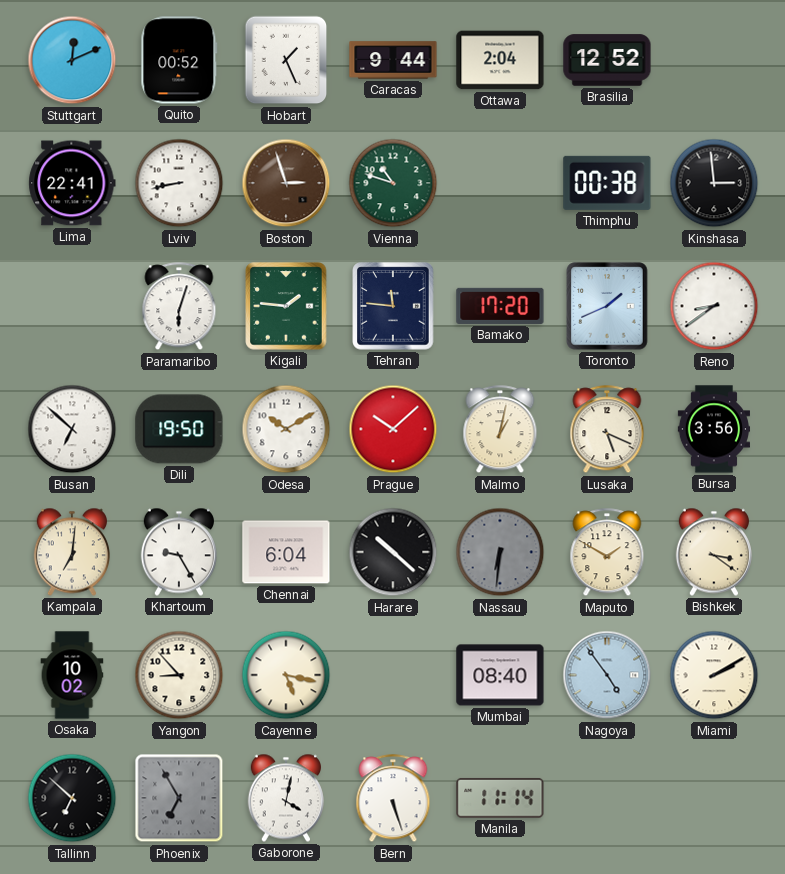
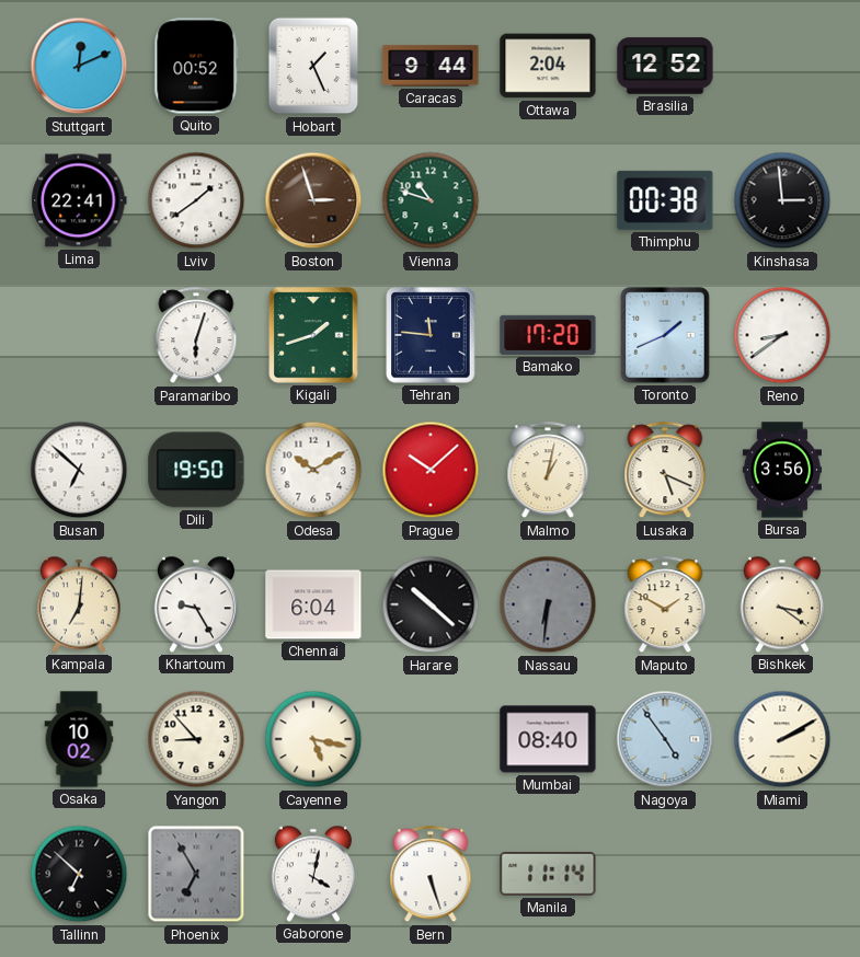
Lviv: 8:43 -> 1:39 (196, 200)
Kigali: 1:46 -> 1:42 (313, 335)
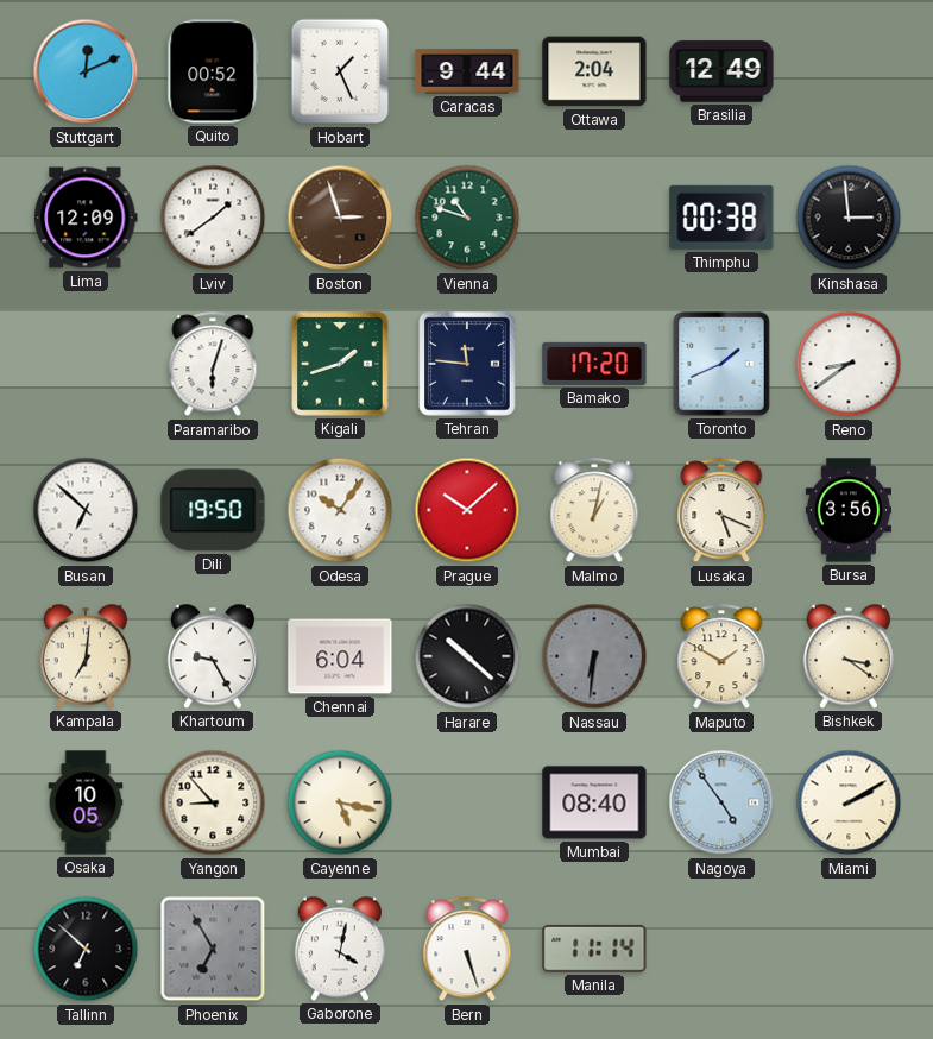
Brasilia: 12:52 -> 12:49 (721, 71)
Lima: 22:41 -> 12:09 (86, 218)
Odesa: 10:10 -> 10:06 (340, 510)
Osaka: 10:02 -> 10:05 (86, 802)
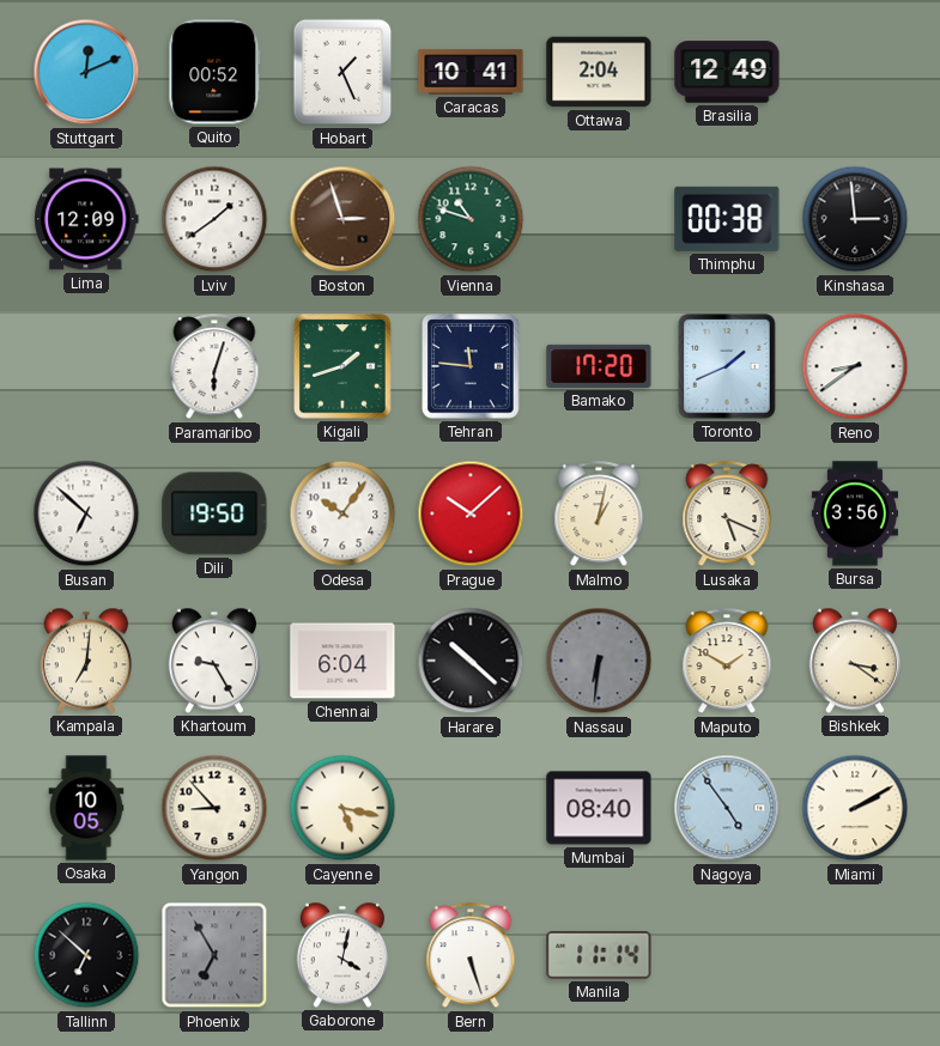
Caracas: 9:44 -> 10:41 (471, 72)
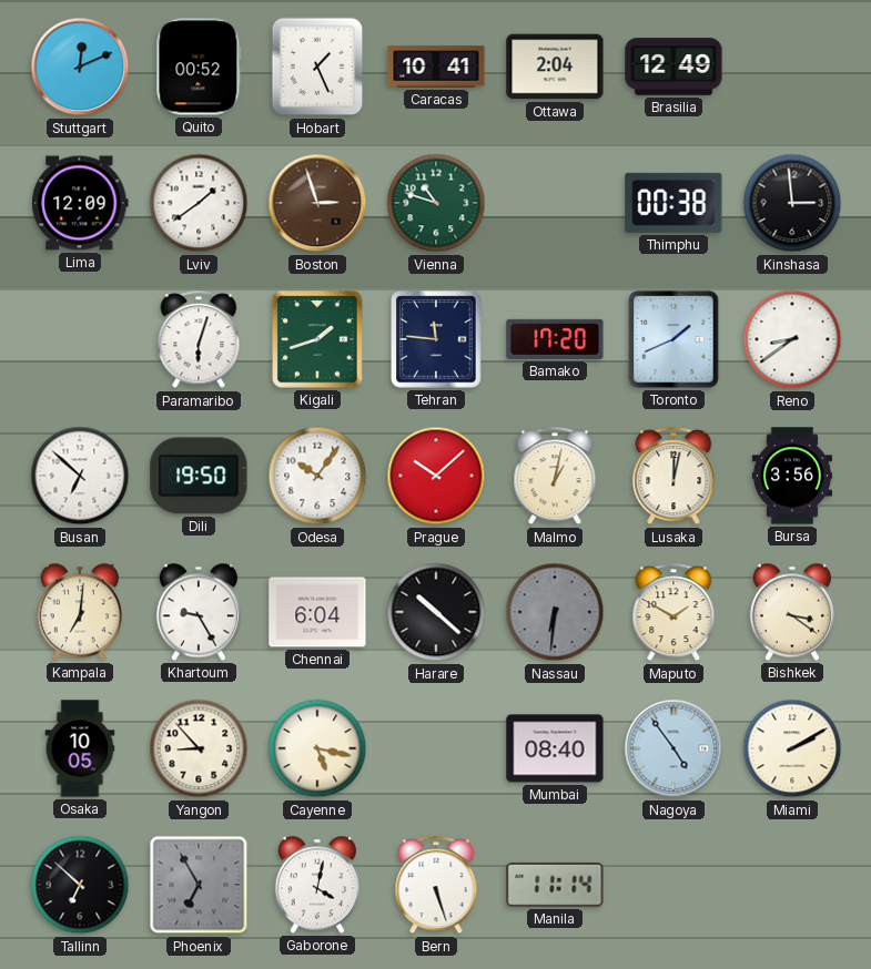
Lusaka: 5:19 -> 12:02 (673, 477)
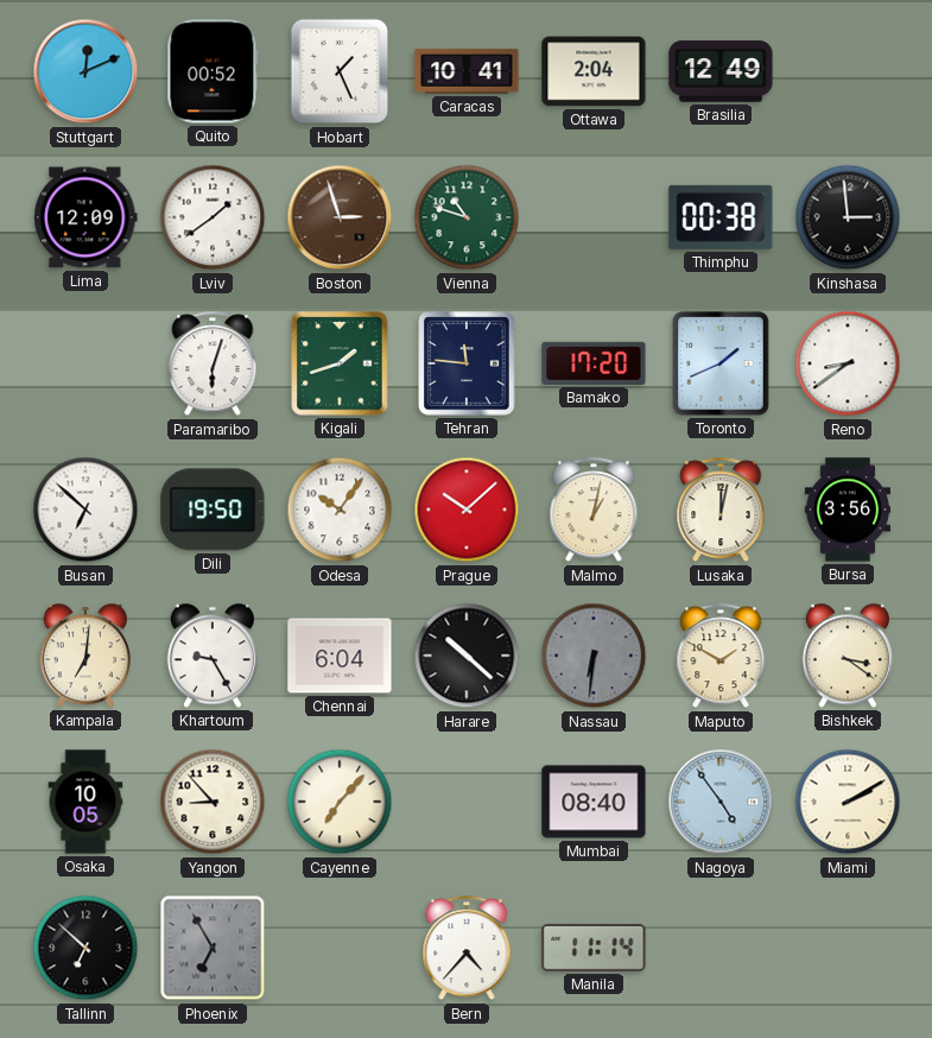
Cayenne: 5:17 -> 7:07 (340, 802)
Gaborone: 4:02 -> none (317, 885)
Bern: 5:27 -> 4:37 (467, 949)
